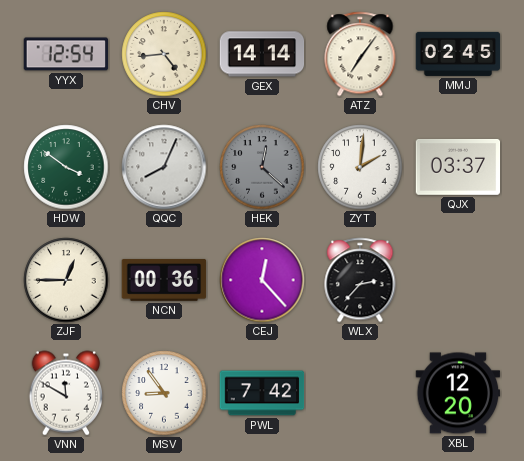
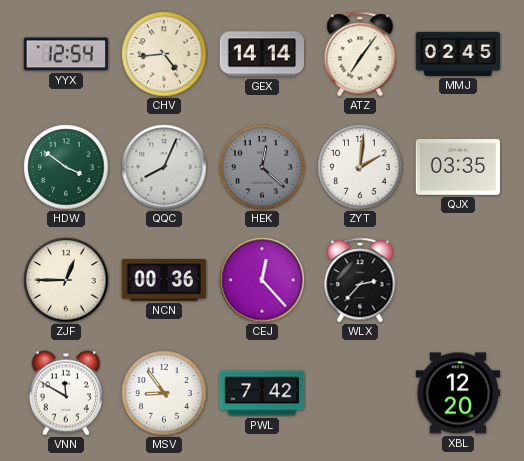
QJX: 03:37 -> 03:35 (458, 167)
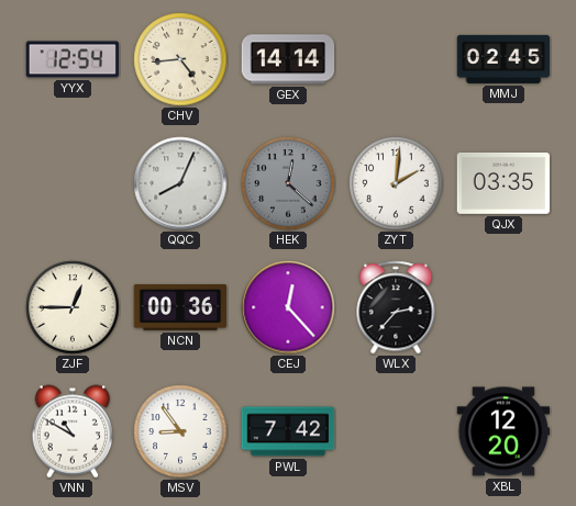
ATZ: 7:06 -> none (360, 54)
HDW: 3:51 -> none (66, 167)
VNN: 11:50 -> 10:50 (71, 431)
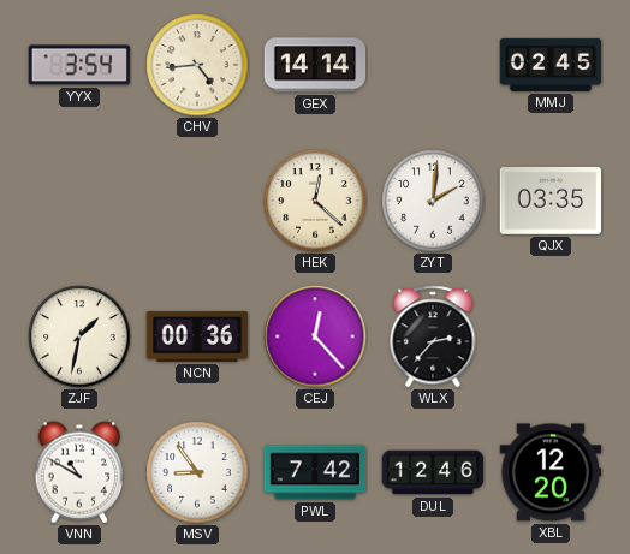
YYX: 12:54 -> 3:54 (79, 65)
QQC: 8:04 -> none (180, 183)
HEK dial: grey -> cream (315, 201)
ZJF: 12:45 -> 1:32 (79, 336)
DUL: none -> 12:46 (433, 472)
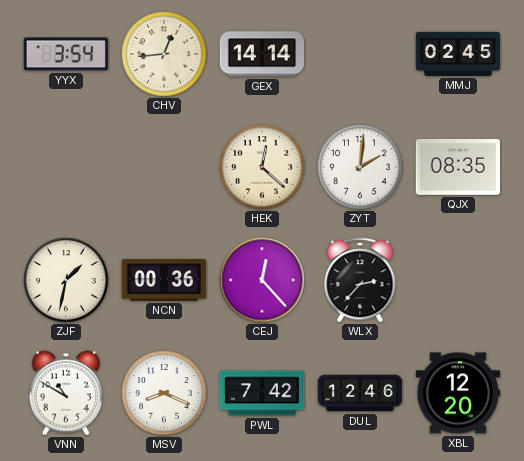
CHV: 4:44 -> 12:44 (164, 54)
QJX: 03:35 -> 08:35 (458, 167)
MSV: 8:54 -> 8:19 (164, 393)
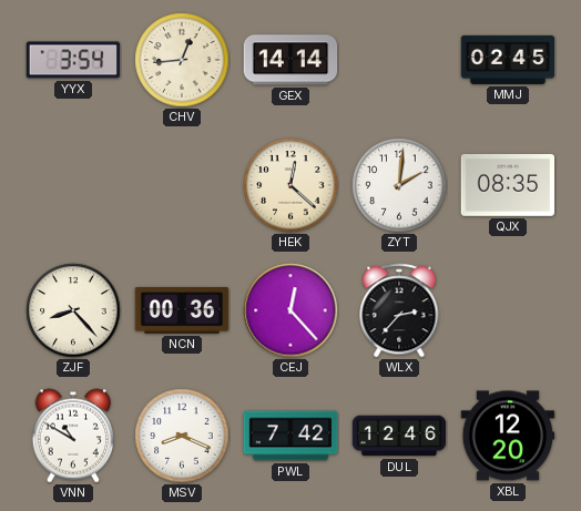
ZJF: 1:32 -> 8:23 (73, 310)
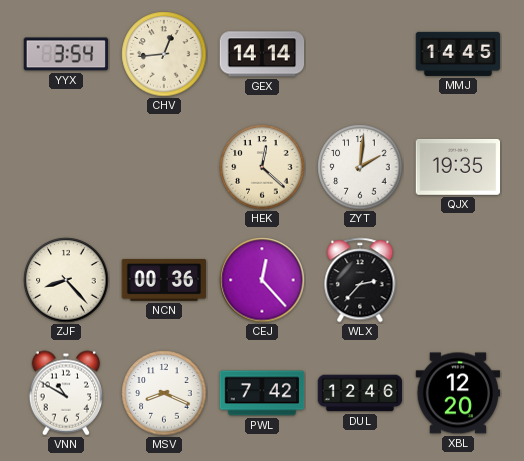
MMJ: 02:45 -> 14:45 (458, 54)
QJX: 08:35 -> 19:35 (458, 167)
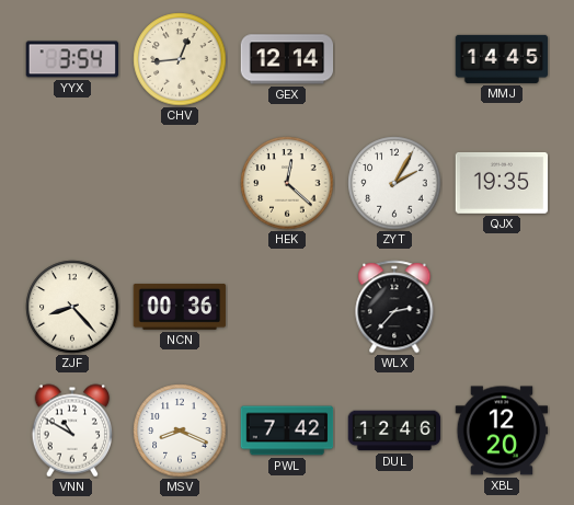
GEX: 14:14 -> 12:14 (287, 59)
ZYT: 2:01 -> 2:05 (394, 183)
CEJ: 12:23 -> none (262, 280)
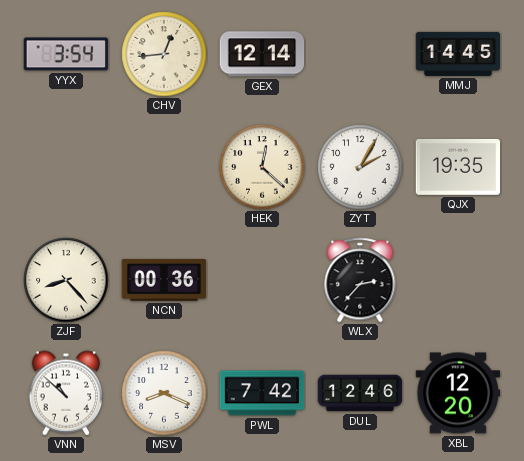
VNN: 10:50 -> 10:52 (65, 393)
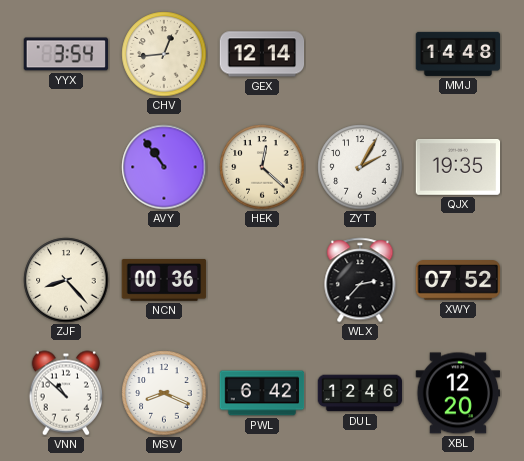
MMJ: 14:45 -> 14:48 (458, 54)
AVY: none -> 10:54 (164, 167)
XWY: none -> 07:52 (458, 280)
PWL: 7:42 -> 6:42 (262, 393)
